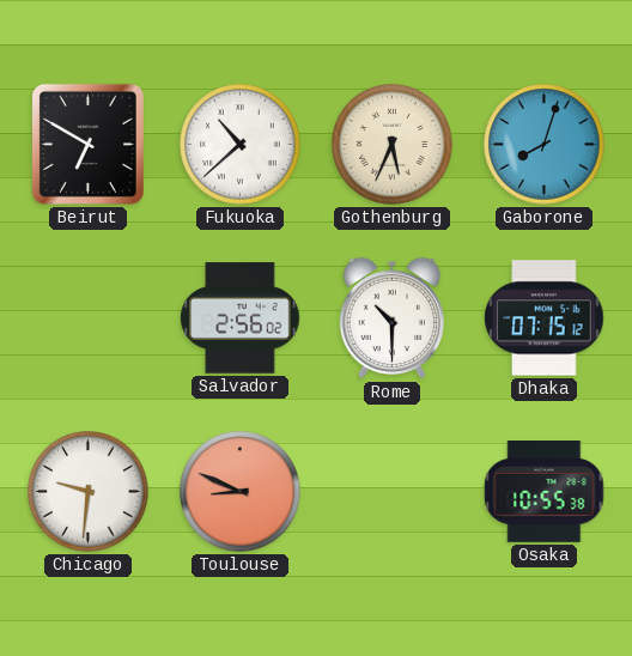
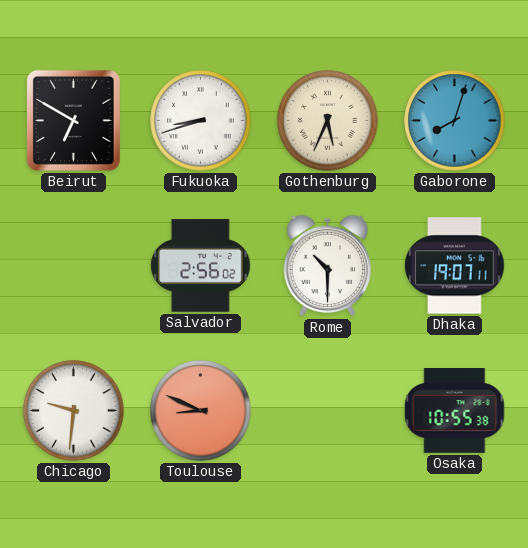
Fukuoka: 10:38 -> 8:42 (201, 121)
Dhaka: 07:15 -> 19:07 (455, 266)
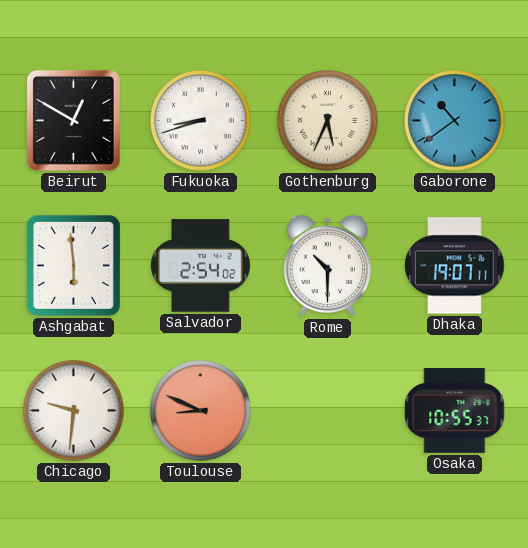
Beirut: 6:50 -> 12:50 (73, 120)
Gaborone: 8:03 -> 10:39 (455, 121)
Ashgabat: none -> 5:59 (73, 265)
Salvador: 2:56 -> 2:54 (201, 266)
Osaka: 10:55:38 -> 10:55:37 (455, 411)
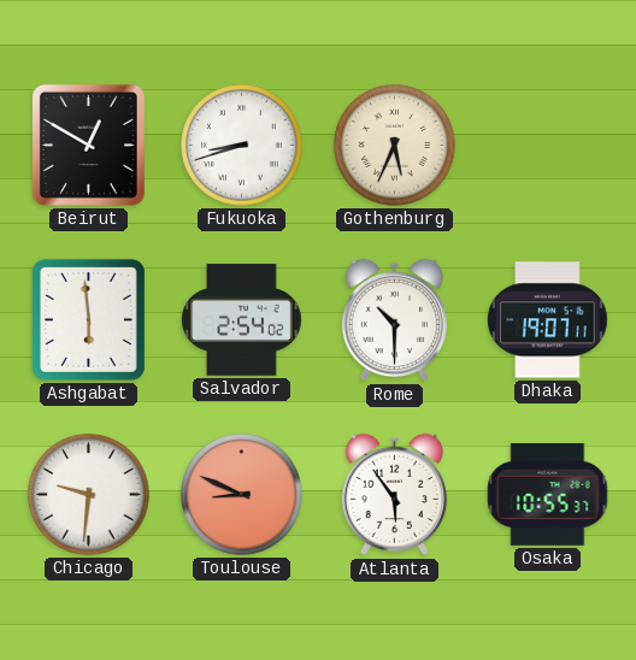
Gaborone: 10:39 -> none (455, 121)
Atlanta: none -> 5:54 (394, 495)
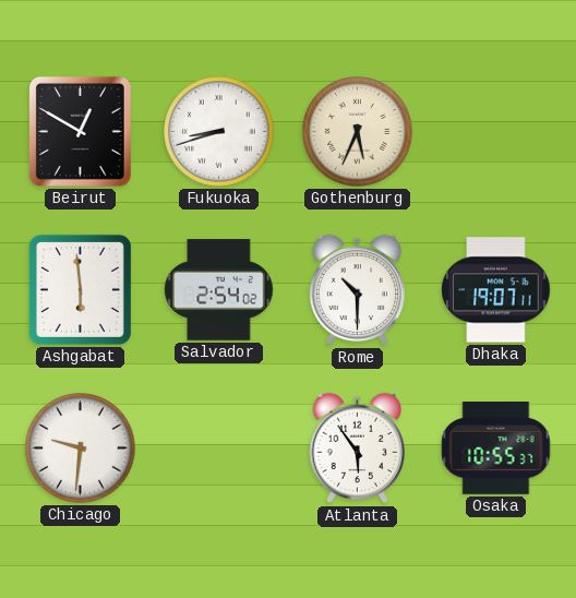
Toulouse: 8:49 -> none (242, 495)
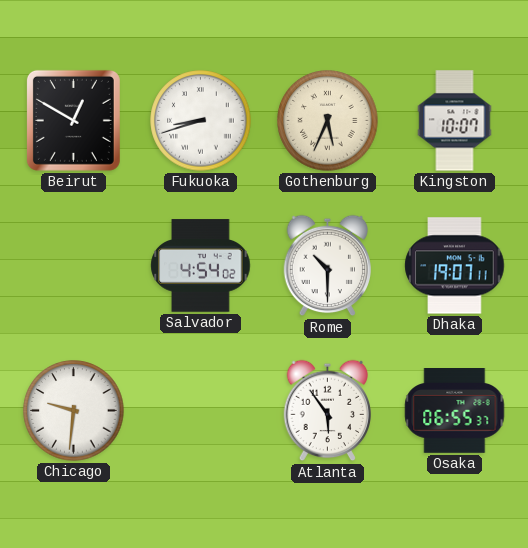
Kingston: none -> 10:07 (455, 121)
Ashgabat: 5:59 -> none (80, 289)
Salvador: 2:54 -> 4:54 (201, 266)
Osaka: 10:55 -> 06:55 (455, 411)
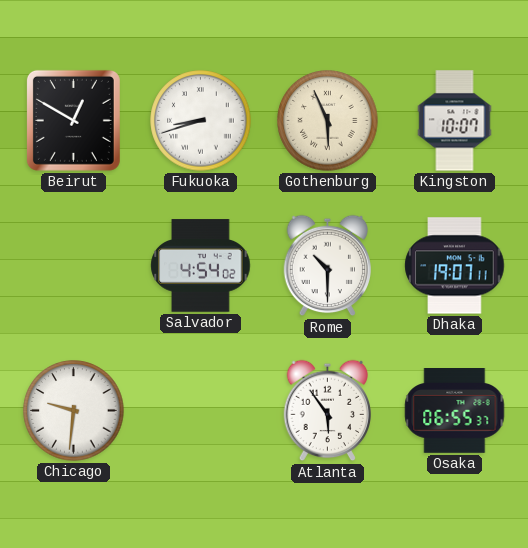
Gothenburg: 5:34 -> 5:56 (328, 121)
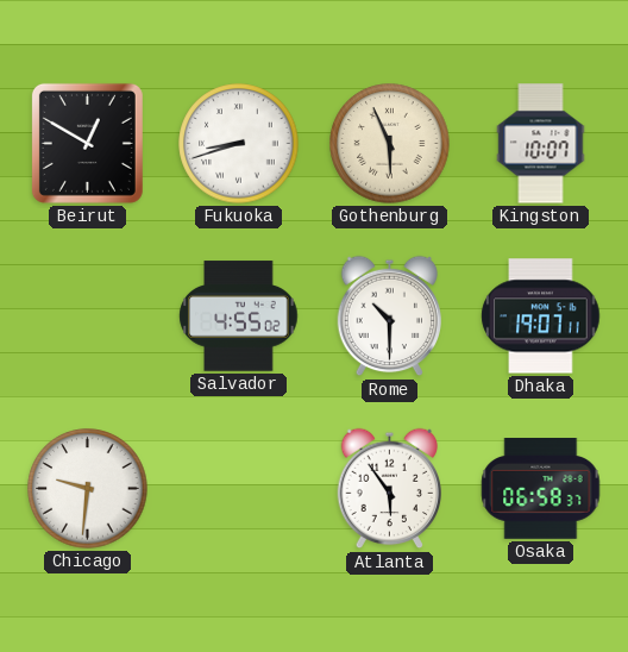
Salvador: 4:54 -> 4:55 (239, 316)
Osaka: 06:55 -> 06:58 (541, 489)
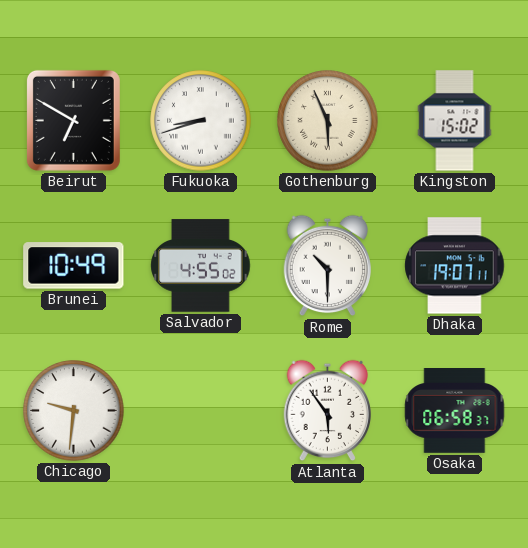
Beirut: 12:50 -> 6:50 (73, 120)
Kingston: 10:07 -> 15:02 (455, 121)
Brunei: none -> 10:49 (74, 266)
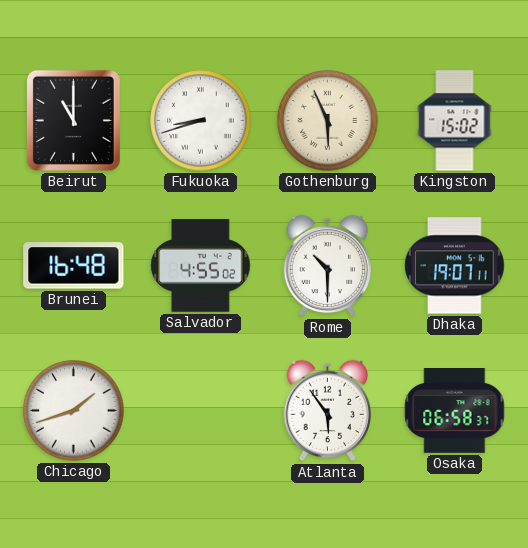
Beirut: 6:50 -> 11:00 (73, 120)
Brunei: 10:49 -> 16:48 (74, 266)
Chicago: 9:31 -> 1:42 (74, 411)
